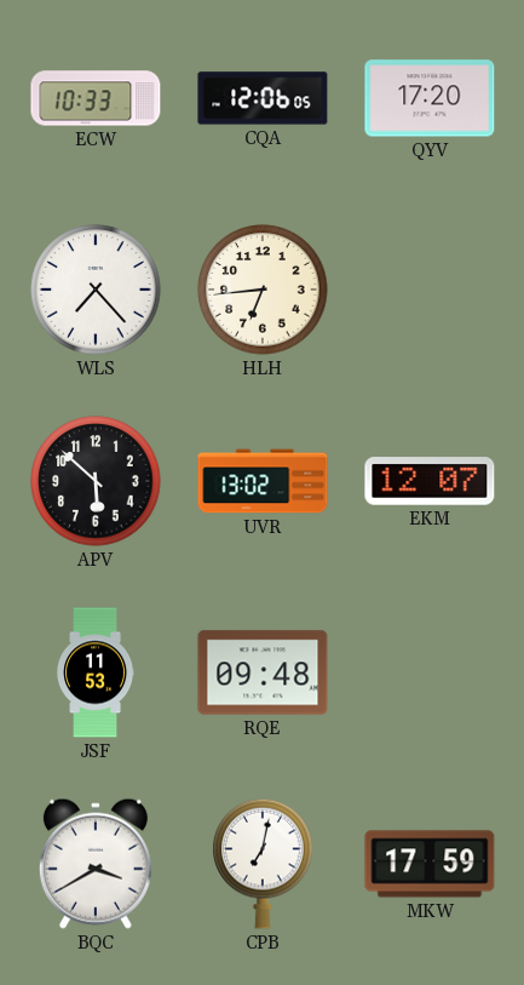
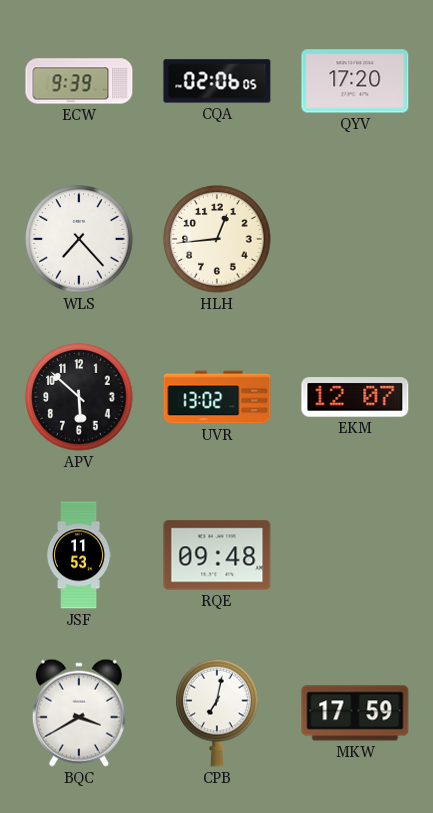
ECW: 10:33 -> 9:39 (79, 81)
CQA: 12:06 -> 02:06 (217, 81)
HLH: 6:44 -> 12:44 (217, 239)
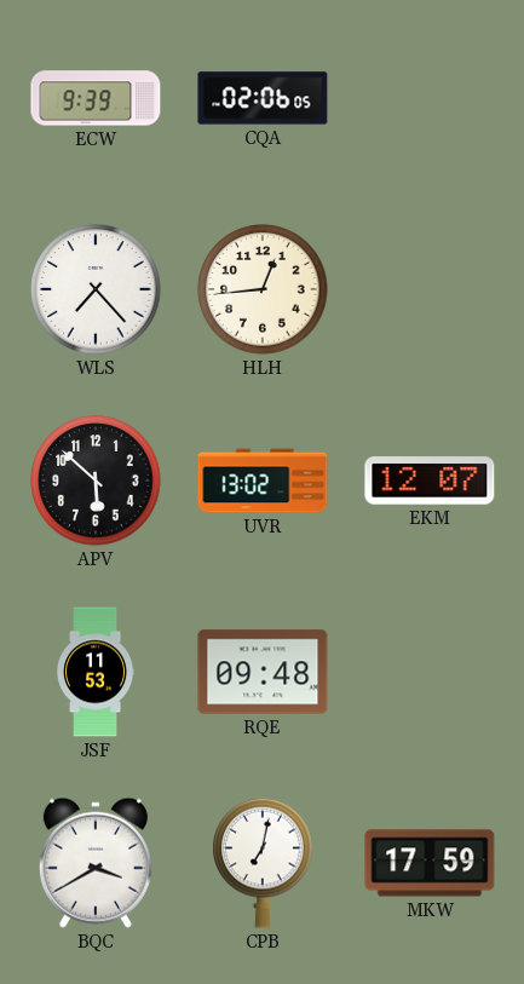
QYV: 17:20 -> none (355, 81)
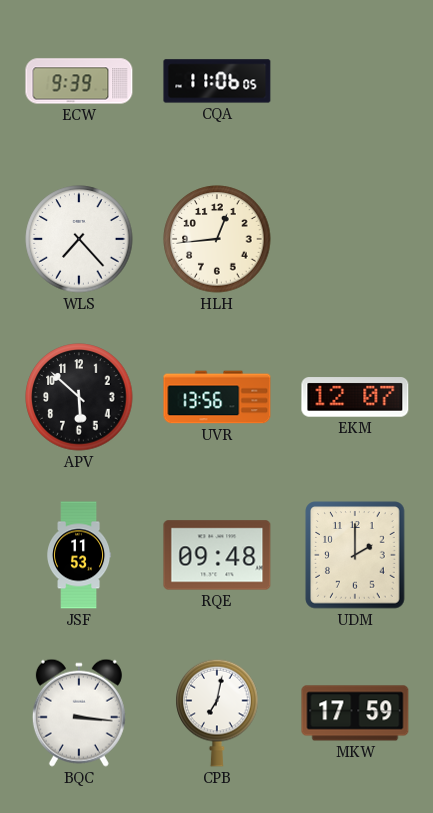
CQA: 02:06 -> 11:06 (217, 81)
UVR: 13:02 -> 13:56 (217, 397)
UDM: none -> 2:00 (355, 555)
BQC: 3:40 -> 3:16 (79, 713)
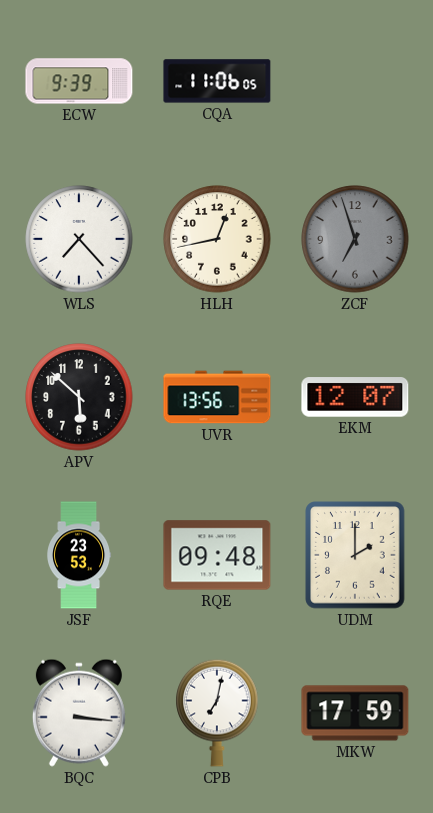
HLH: 12:44 -> 12:43 (217, 239)
ZCF: none -> 6:57 (355, 239)
JSF: 11:53 -> 23:53 (80, 555)
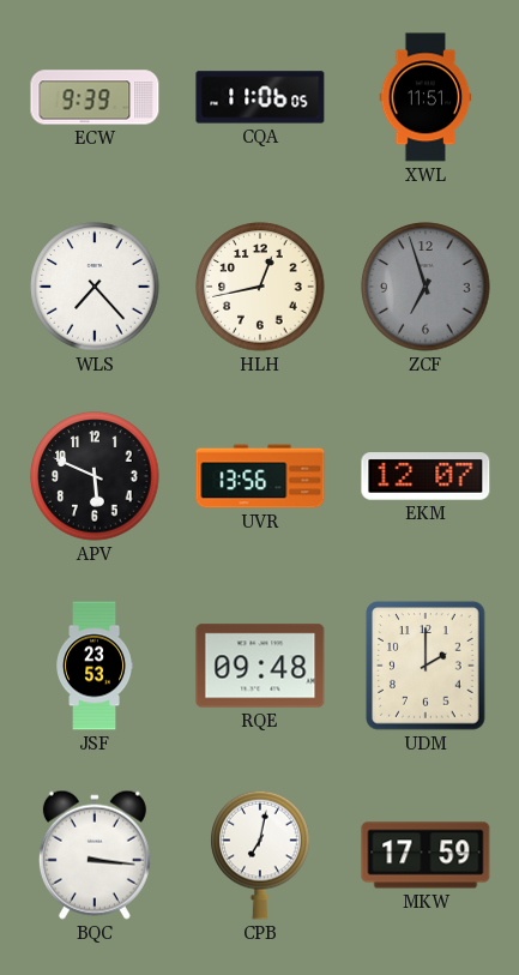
XWL: none -> 11:51 (426, 97)
APV: 5:52 -> 5:49 (95, 476)
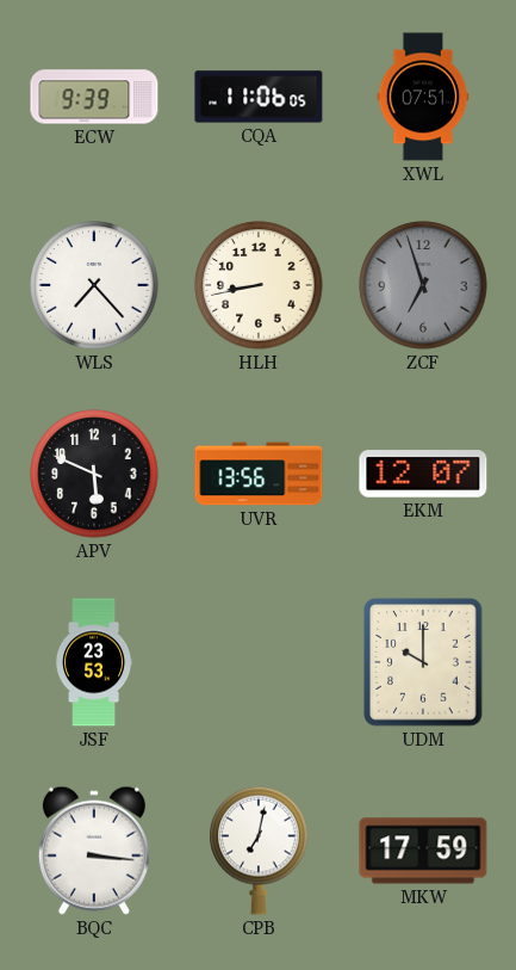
XWL: 11:51 -> 07:51 (423, 97)
HLH: 12:43 -> 8:43 (259, 285)
RQE: 09:48 -> none (260, 666)
UDM: 2:00 -> 10:00 (423, 662)
